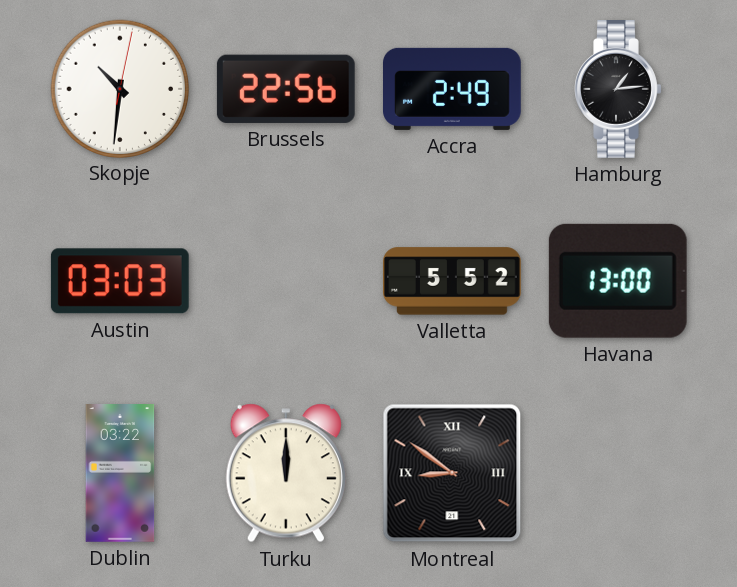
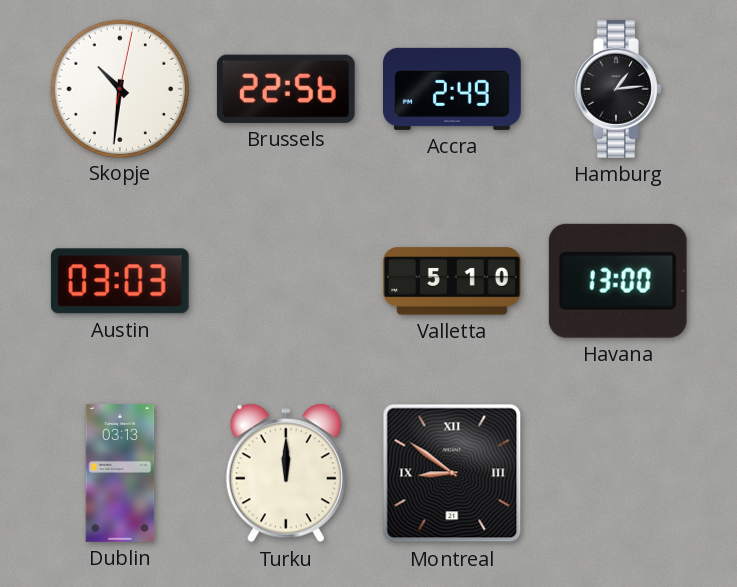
Valletta: 5:52 -> 5:10 (453, 281)
Dublin: 03:22 -> 03:13 (120, 474)
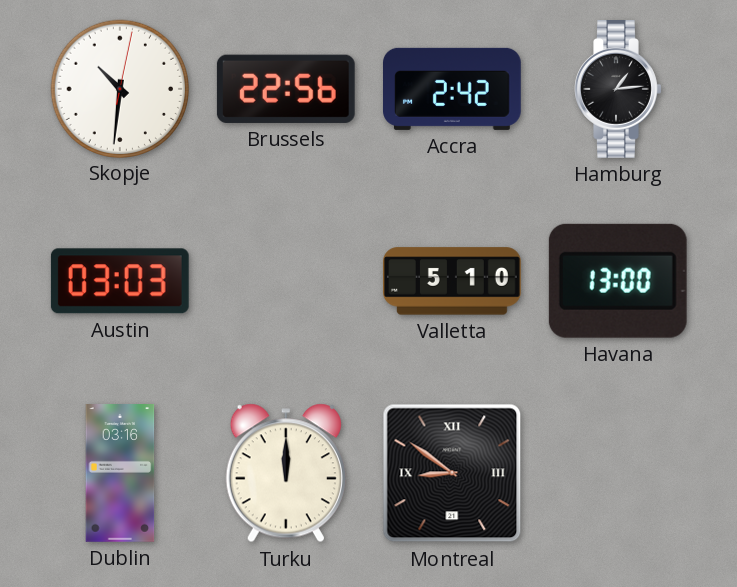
Accra: 2:49 -> 2:42 (453, 89)
Dublin: 03:13 -> 03:16 (120, 474)
